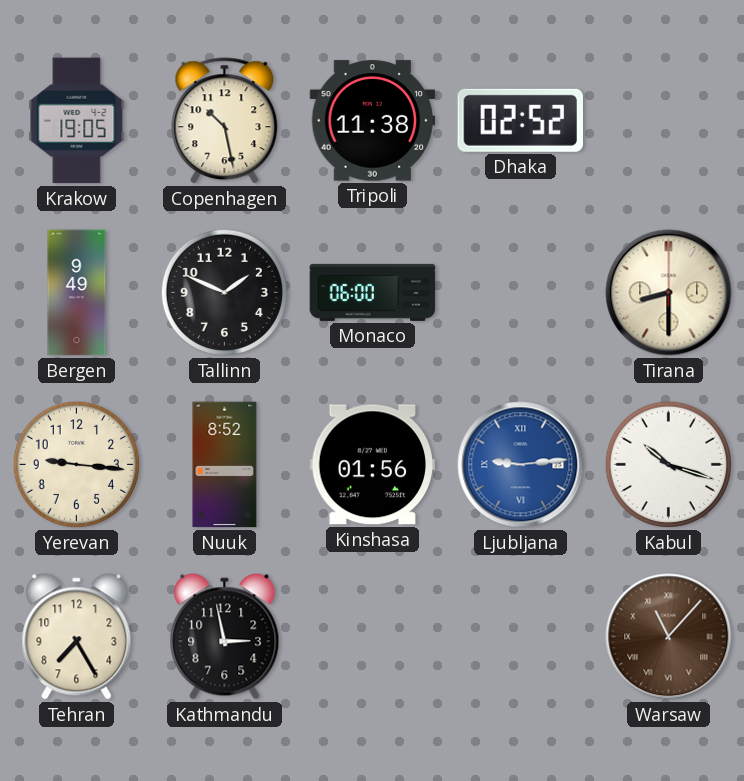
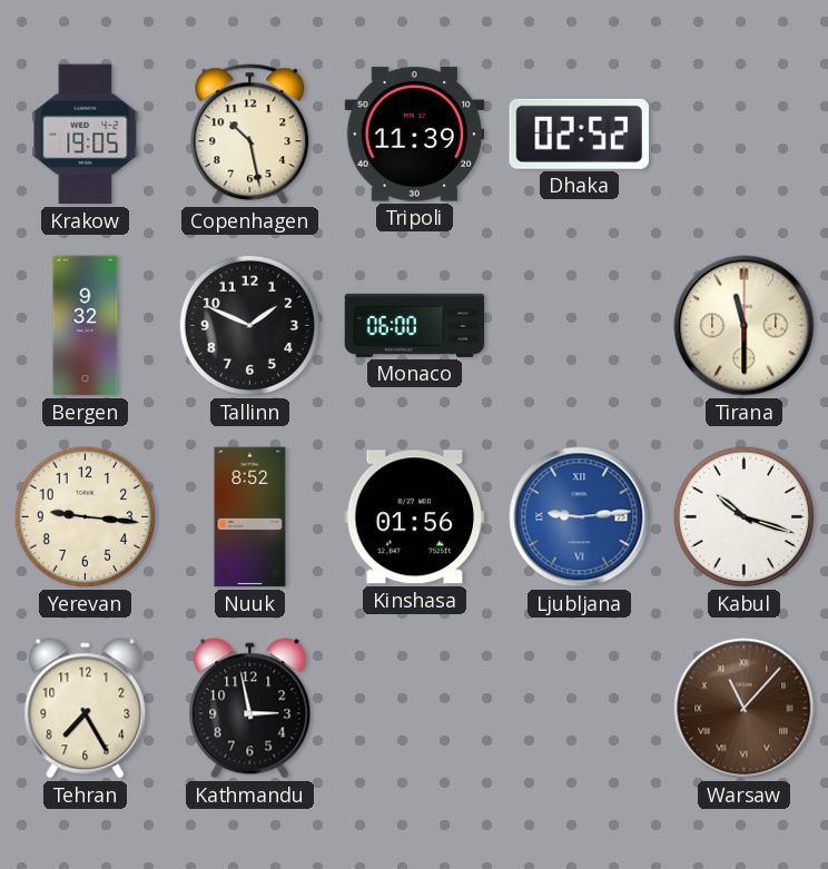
Tripoli: 11:38 -> 11:39 (415, 135)
Bergen: 9:49 -> 9:32 (86, 326)
Tirana: 8:30 -> 11:30 (745, 326)
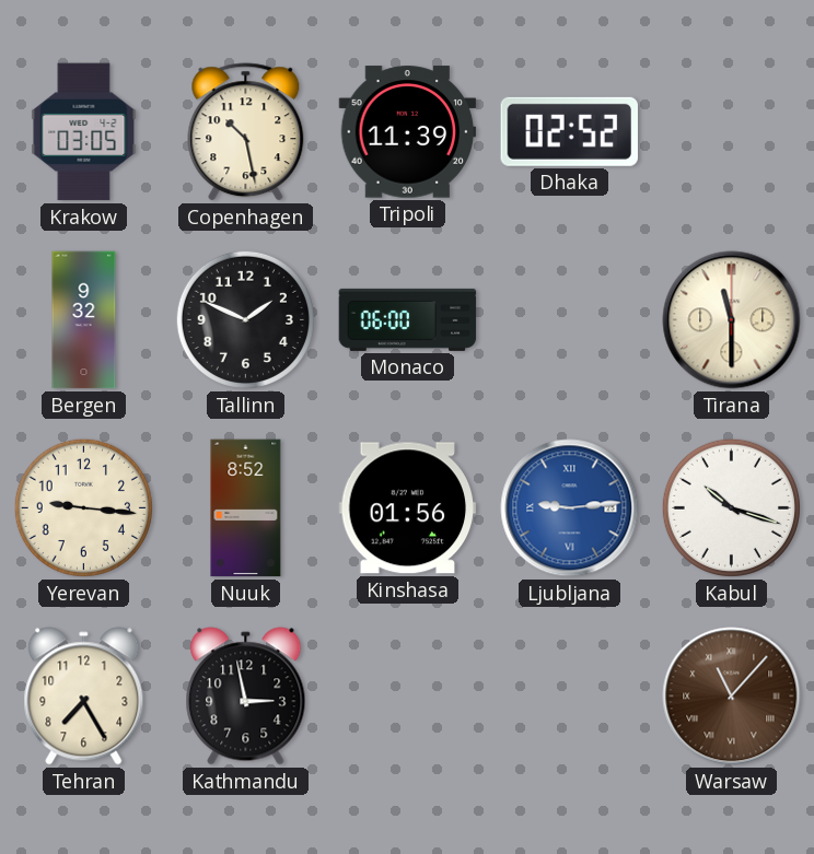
Krakow: 19:05 -> 03:05 (84, 132)
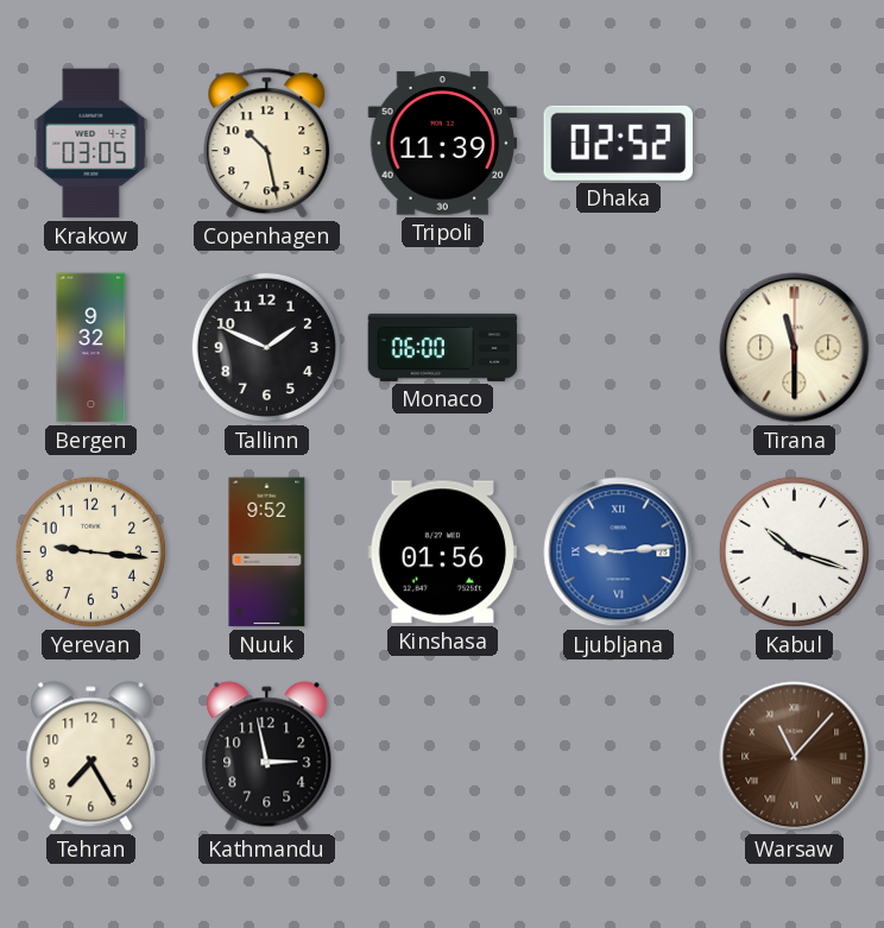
Nuuk: 8:52 -> 9:52 (267, 553)
